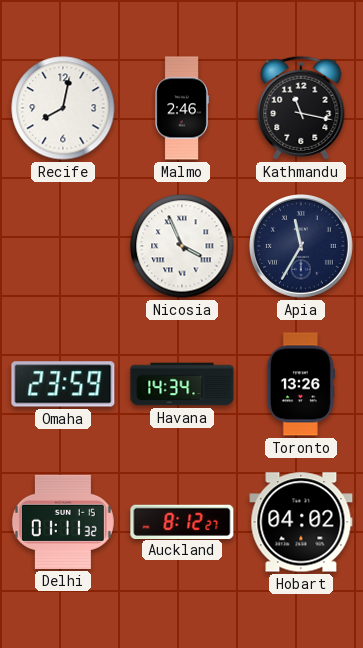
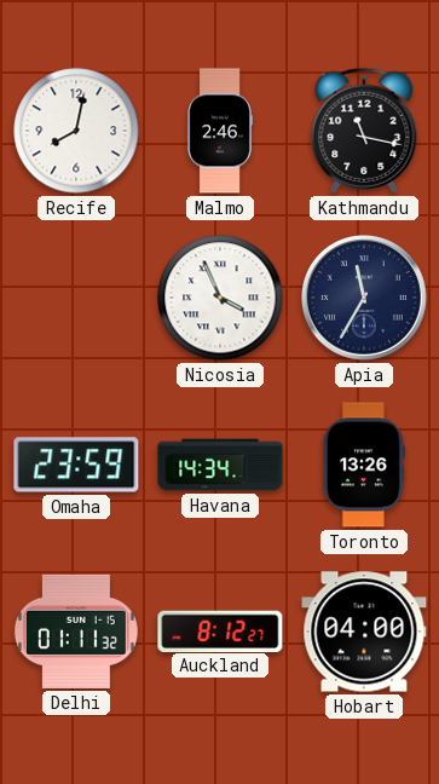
Hobart: 04:02 -> 04:00 (364, 632)
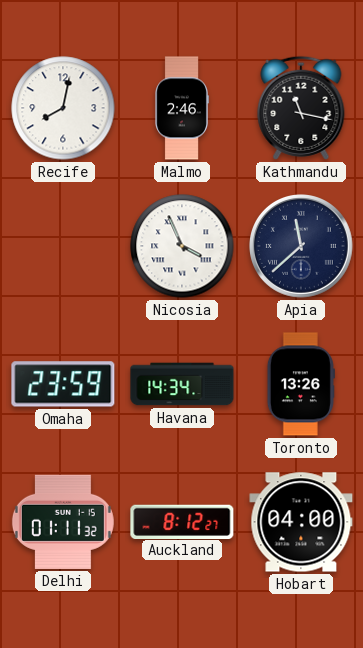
Apia: 11:35 -> 11:38 (302, 247)
